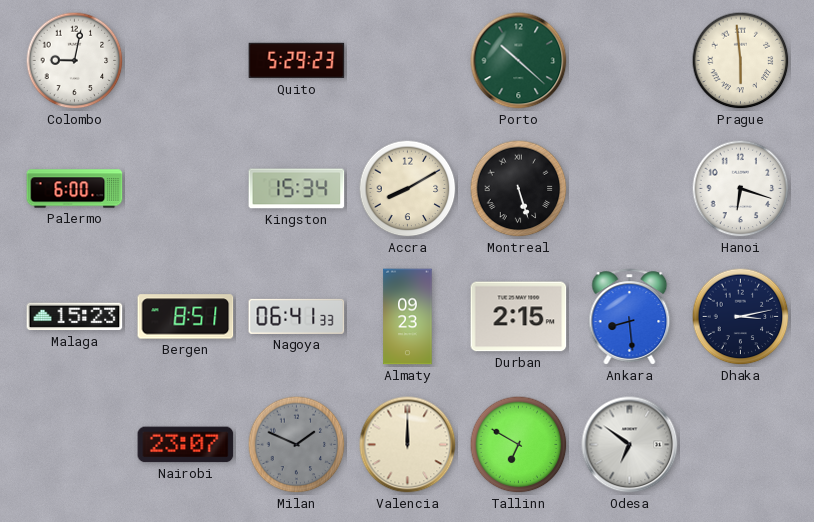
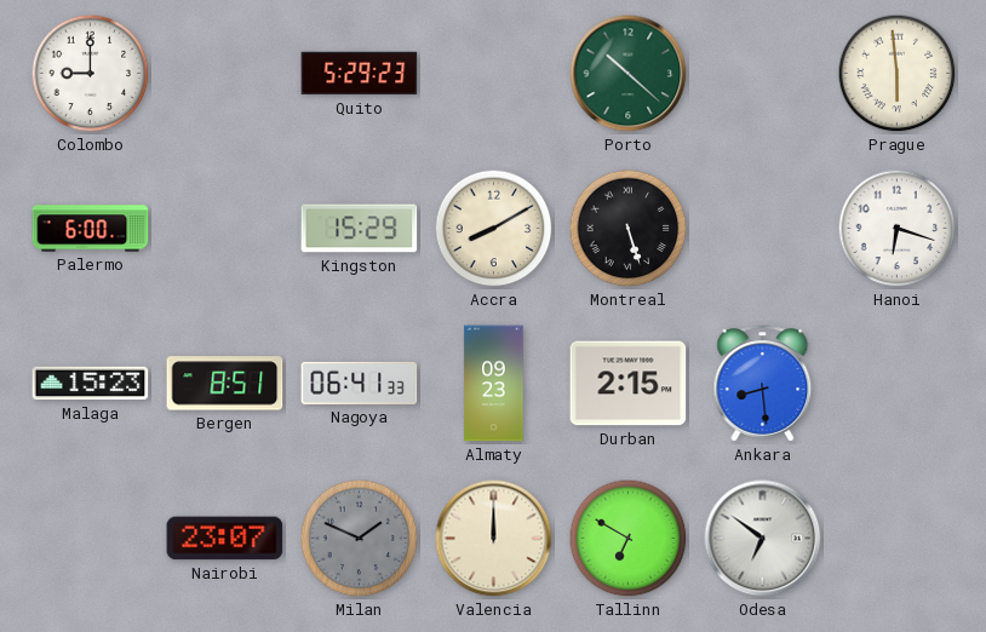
Colombo: 9:02 -> 9:00 (91, 74)
Kingston: 15:34 -> 15:29 (360, 229)
Dhaka: 3:13 -> none (741, 317)
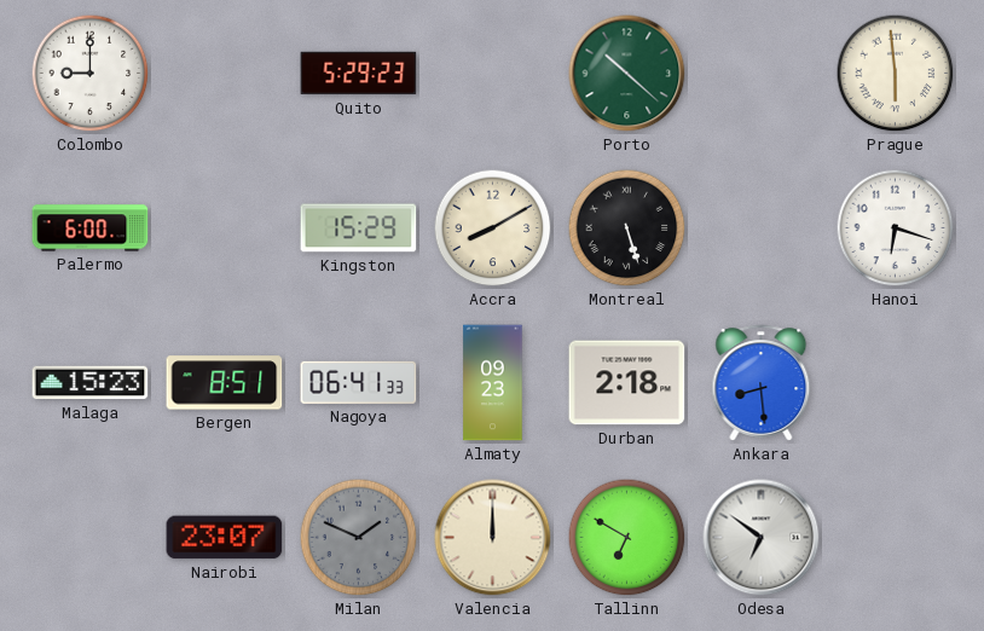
Durban: 2:15 -> 2:18 (627, 383)
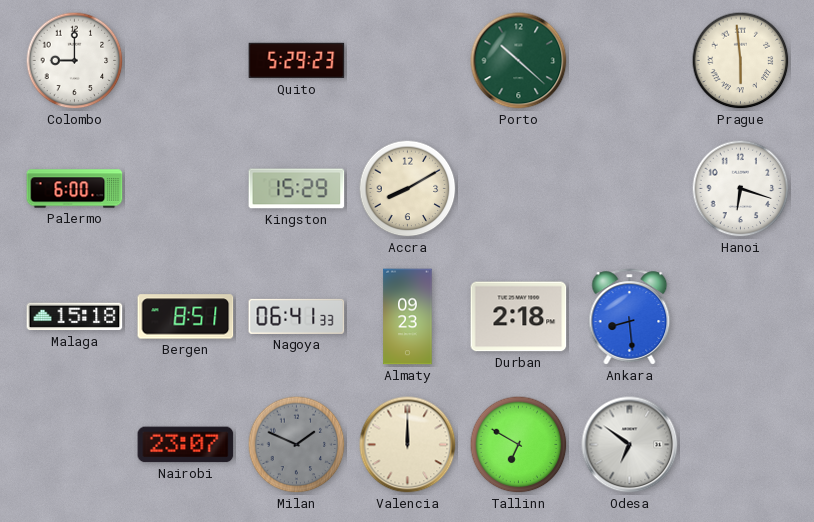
Montreal: 5:27 -> none (627, 228)
Malaga: 15:23 -> 15:18 (75, 317)
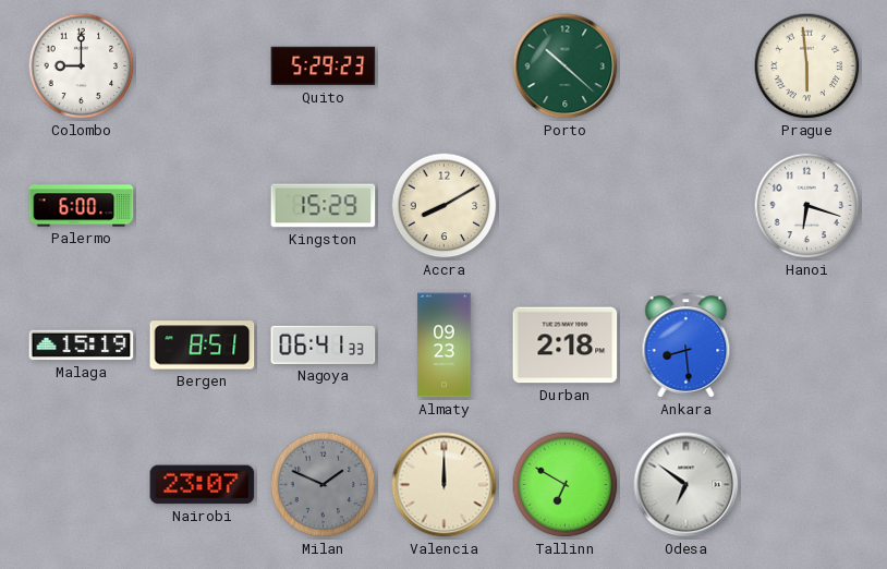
Malaga: 15:18 -> 15:19 (82, 346)
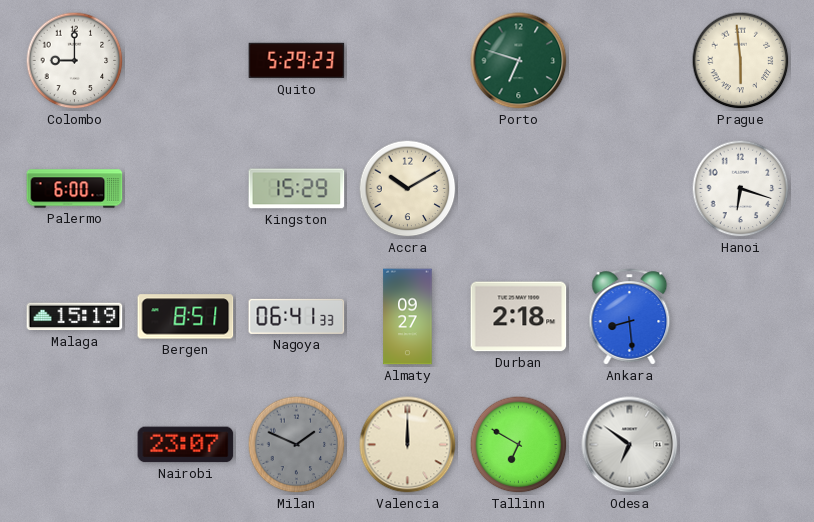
Porto: 10:22 -> 6:48 (519, 61)
Accra: 8:10 -> 10:10 (408, 189)
Almaty: 09:23 -> 09:27 (408, 317)
